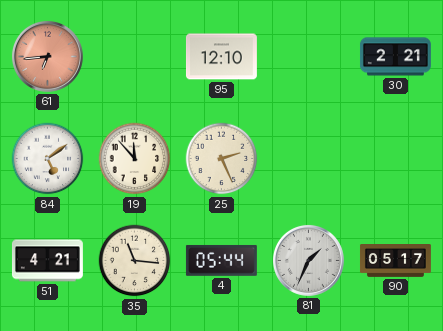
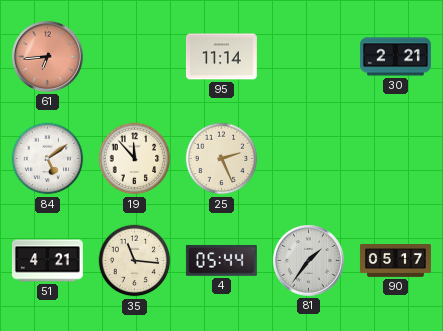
95: 12:10 -> 11:14 (221, 57)
81: 1:34 -> 1:36 (308, 260)
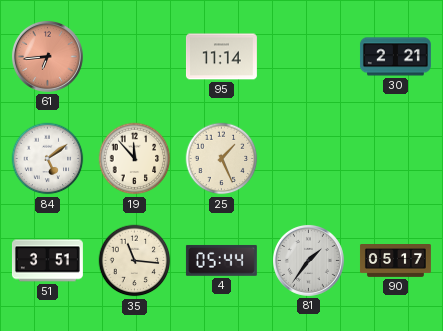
25: 2:26 -> 1:26 (222, 159)
51: 4:21 -> 3:51 (47, 261)
